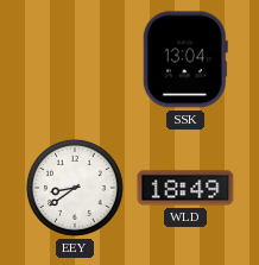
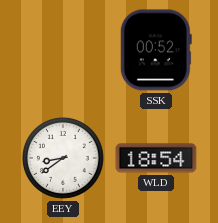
SSK: 13:04 -> 00:52 (156, 50)
WLD: 18:49 -> 18:54 (156, 158)
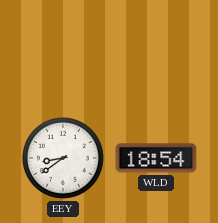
SSK: 00:52 -> none (156, 50)
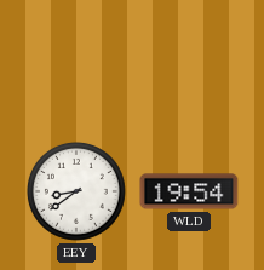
WLD: 18:54 -> 19:54 (189, 191)
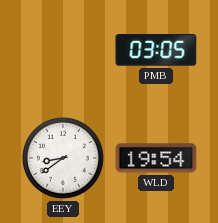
PMB: none -> 03:05 (156, 51)
